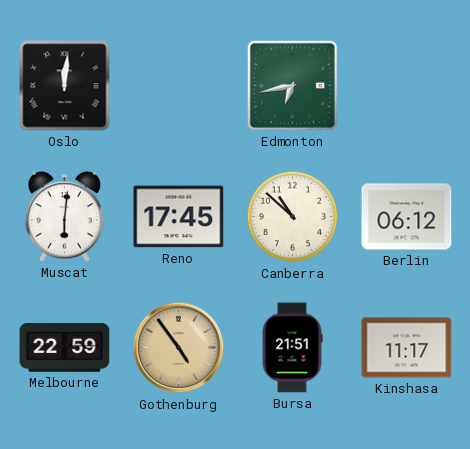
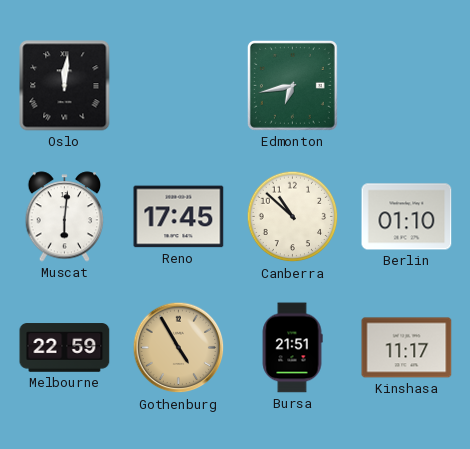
Berlin: 06:12 -> 01:10 (407, 217)
Gothenburg: 4:54 -> 4:55 (179, 348)
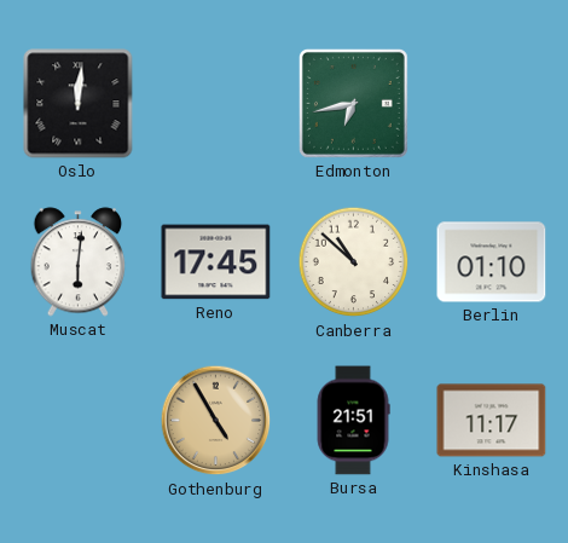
Melbourne: 22:59 -> none (65, 348)
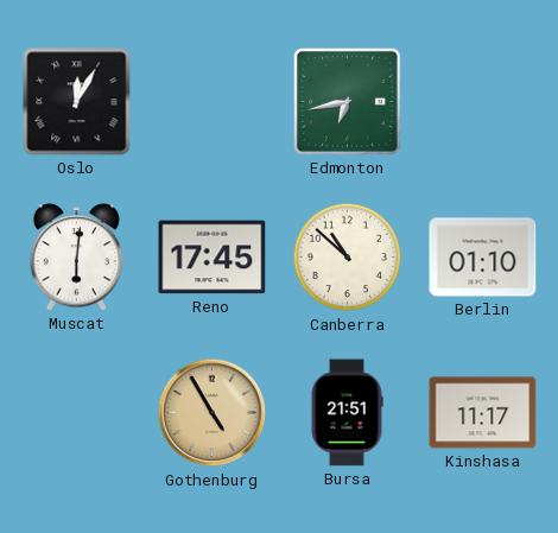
Oslo: 12:01 -> 12:05 (77, 102)
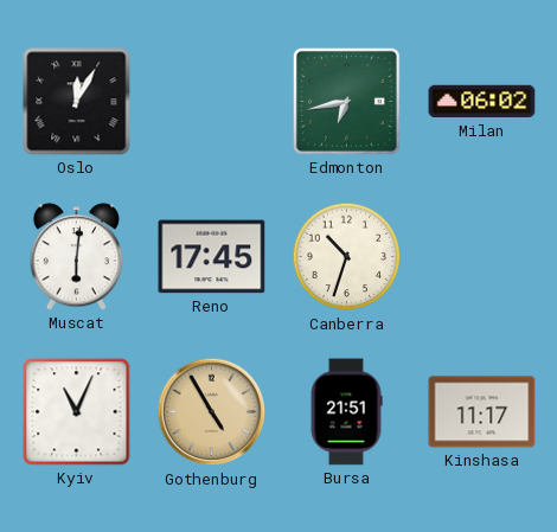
Milan: none -> 06:02 (482, 102)
Canberra: 10:52 -> 10:33 (347, 257)
Berlin: 01:10 -> none (483, 258)
Kyiv: none -> 11:04 (77, 412)
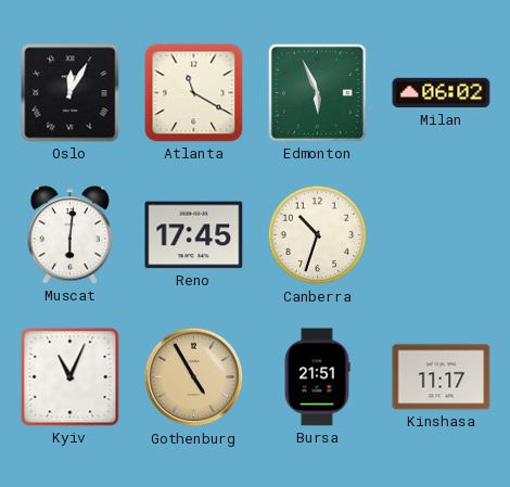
Atlanta: none -> 11:20 (194, 93)
Edmonton: 6:43 -> 5:56 (317, 92)
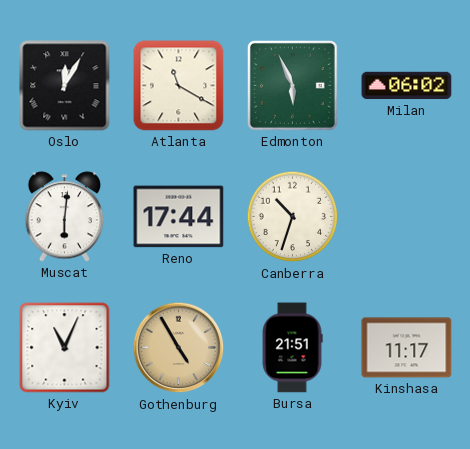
Reno: 17:45 -> 17:44 (179, 217)
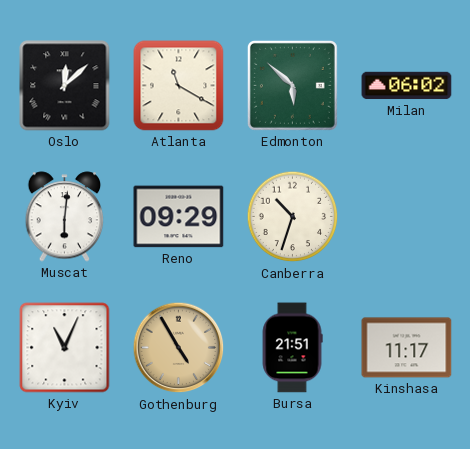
Oslo: 12:05 -> 12:08 (65, 86)
Edmonton: 5:56 -> 5:52 (292, 85)
Reno: 17:44 -> 09:29 (179, 217)
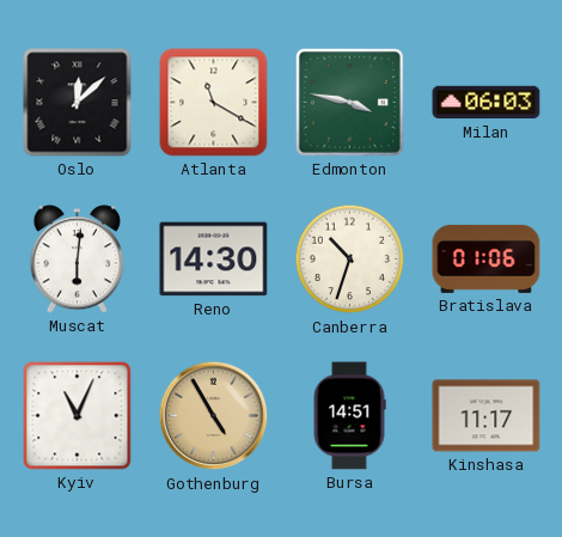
Edmonton: 5:52 -> 3:47 (349, 102)
Milan: 06:02 -> 06:03 (487, 103)
Reno: 09:29 -> 14:30 (214, 260)
Bratislava: none -> 01:06 (487, 258)
Bursa: 21:51 -> 14:51 (349, 416)
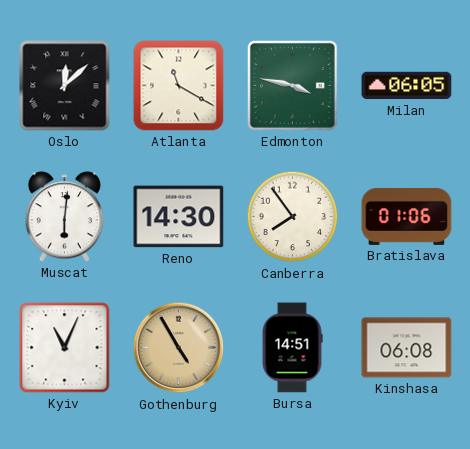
Milan: 06:03 -> 06:05 (407, 86)
Canberra: 10:33 -> 7:54 (293, 217)
Kinshasa: 11:17 -> 06:08 (407, 348)
